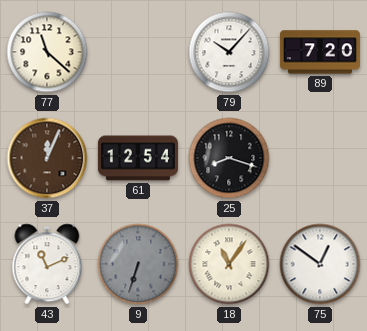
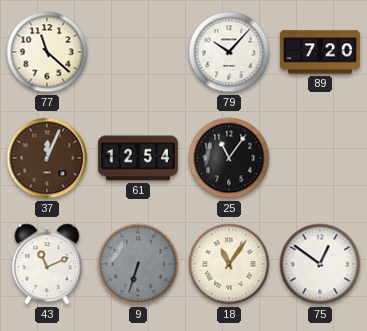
25: 8:18 -> 11:06 (229, 158)
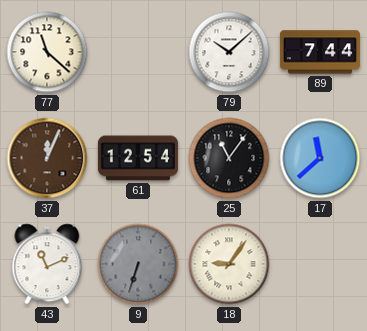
79: 10:07 -> 10:08 (229, 52)
89: 7:20 -> 7:44 (320, 52)
17: none -> 11:38 (320, 158)
18: 11:06 -> 9:06 (229, 264)
75: 12:51 -> none (320, 264)
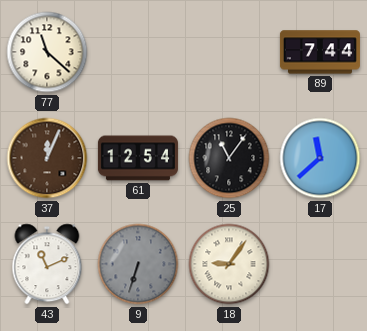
79: 10:08 -> none (229, 52)
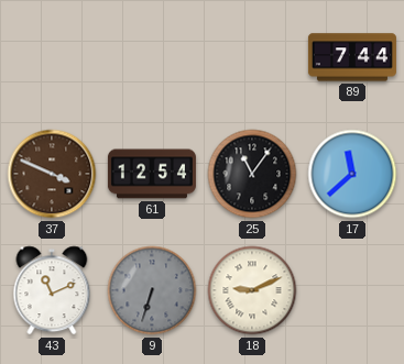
77: 11:22 -> none (47, 52)
37: 12:04 -> 3:49 (52, 174)
18: 9:06 -> 9:11 (252, 290)
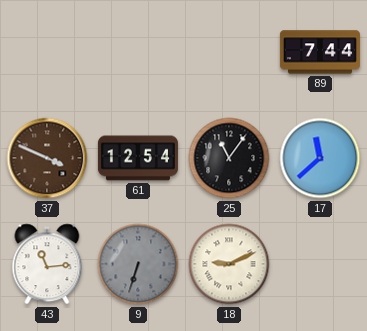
43: 11:11 -> 11:14 (47, 264)
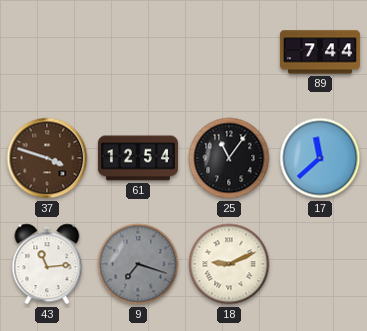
37: 3:49 -> 3:48 (47, 158)
9: 6:33 -> 7:18 (138, 264)
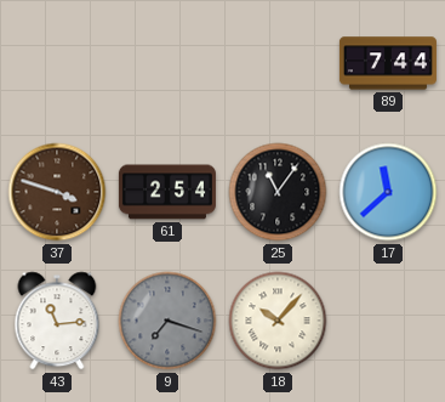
61: 12:54 -> 2:54 (167, 192)
18: 9:11 -> 10:07 (278, 321)
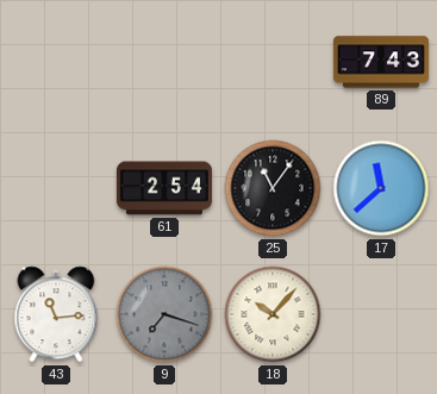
89: 7:44 -> 7:43 (381, 62)
37: 3:48 -> none (57, 192)
